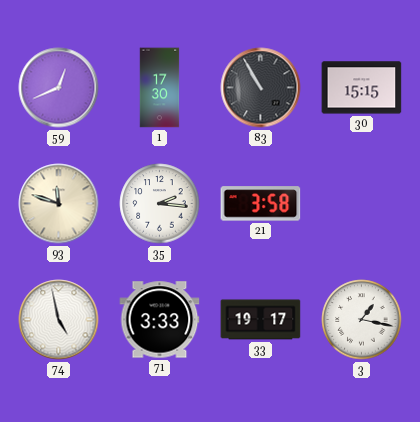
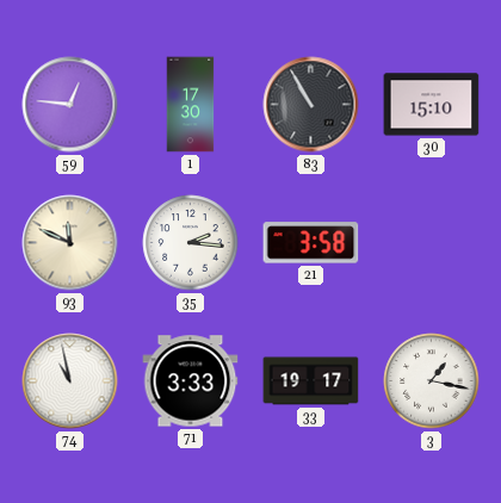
59: 12:41 -> 12:46 (70, 105)
30: 15:15 -> 15:10 (432, 105)
93: 11:48 -> 11:49 (70, 243)
74: 4:58 -> 10:58 (70, 381)
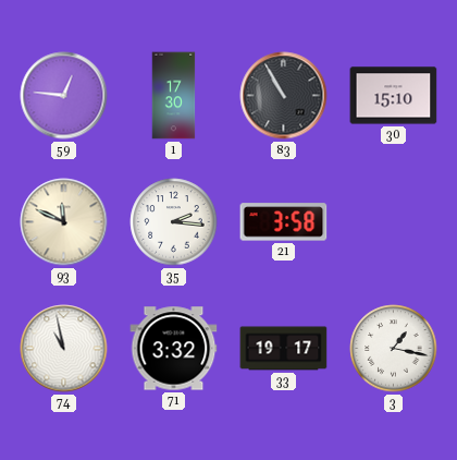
71: 3:33 -> 3:32 (174, 349)
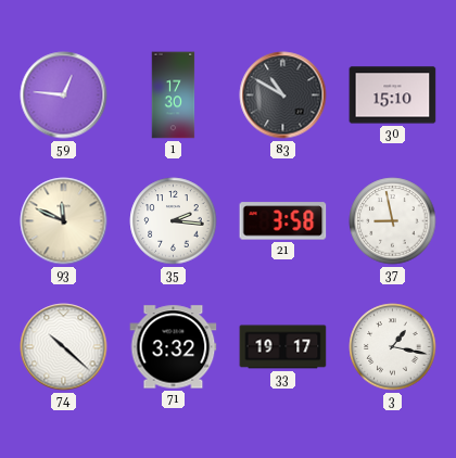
83: 10:55 -> 10:50 (283, 96)
37: none -> 8:58 (393, 221)
74: 10:58 -> 10:22 (64, 347)
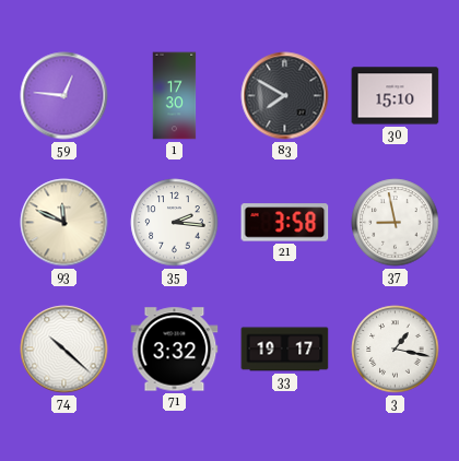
83: 10:50 -> 7:50 (285, 96)
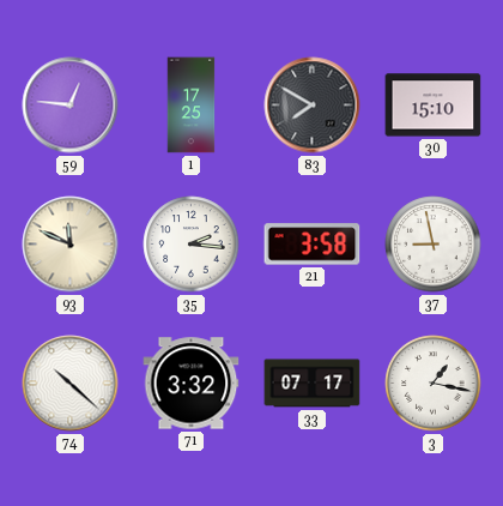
1: 17:30 -> 17:25 (192, 106)
33: 19:17 -> 07:17 (313, 384)
